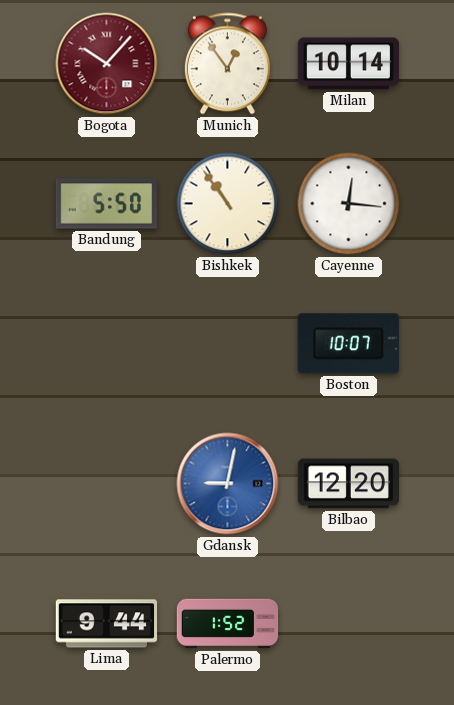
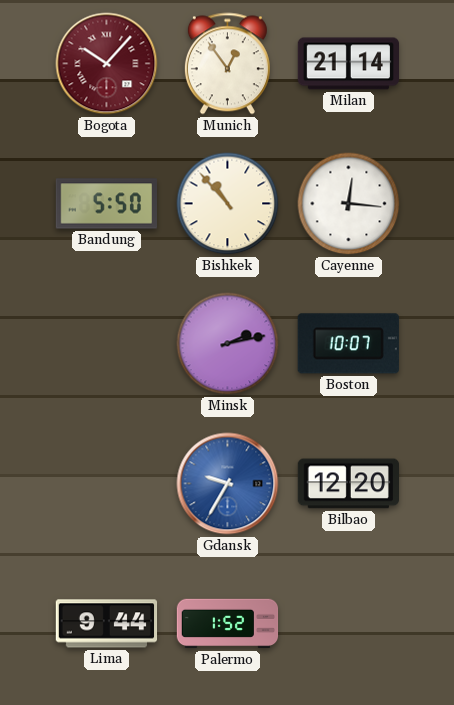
Milan: 10:14 -> 21:14 (349, 64)
Bishkek: 10:54 -> 10:53 (228, 204)
Minsk: none -> 2:13 (228, 344)
Gdansk: 9:02 -> 9:35 (228, 484)
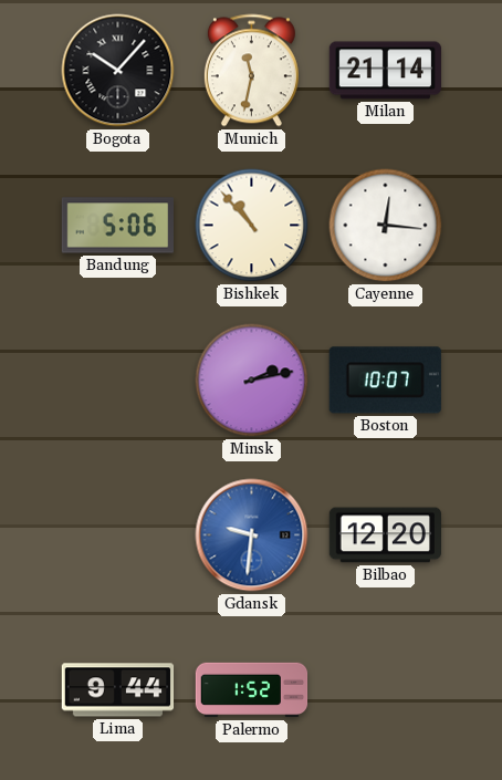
Bogota dial: burgundy -> black (118, 71)
Munich: 12:54 -> 11:32 (251, 71)
Bandung: 5:50 -> 5:06 (118, 226)
Gdansk: 9:35 -> 9:31 (252, 535)
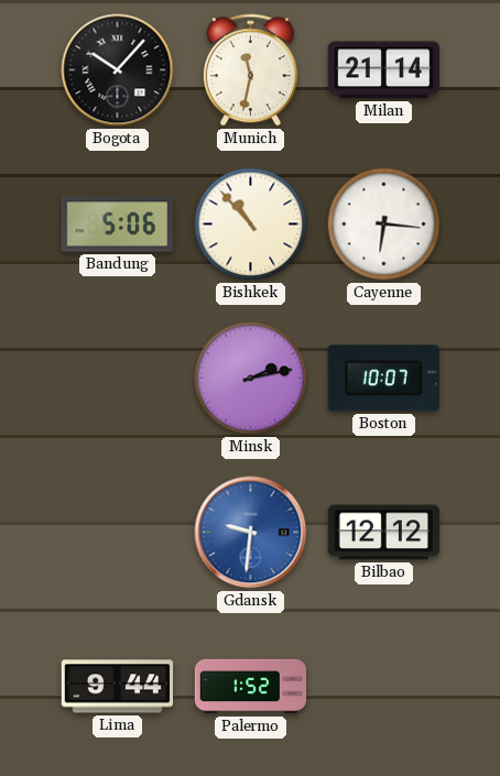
Cayenne: 12:16 -> 6:16 (384, 225)
Bilbao: 12:20 -> 12:12 (383, 533)
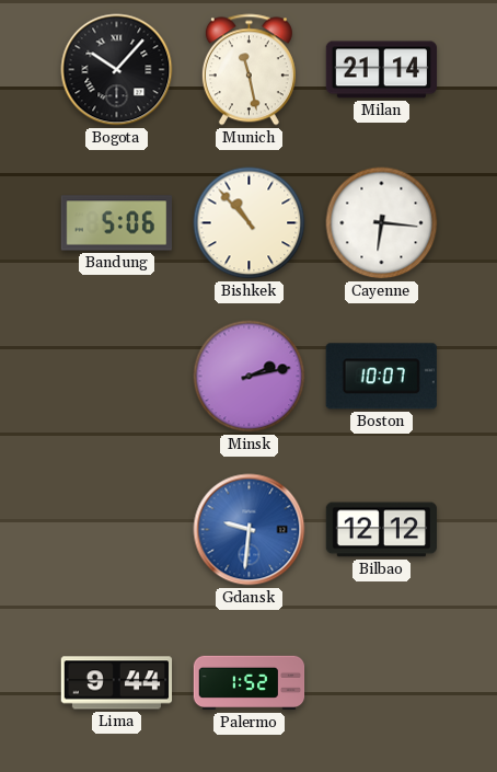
Munich: 11:32 -> 11:28 (248, 70)
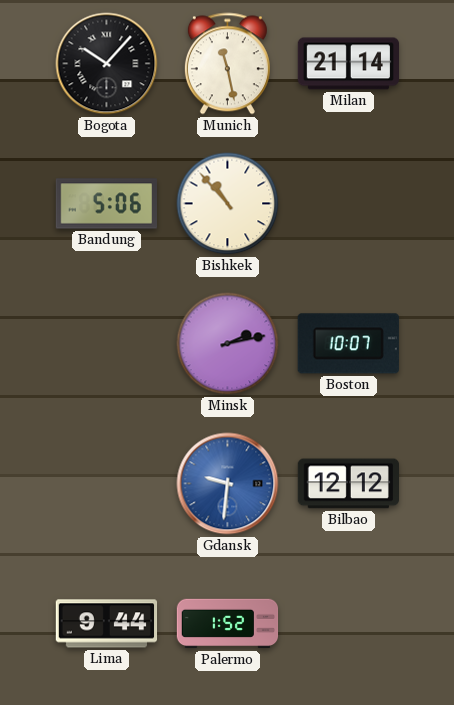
Cayenne: 6:16 -> none (382, 223)
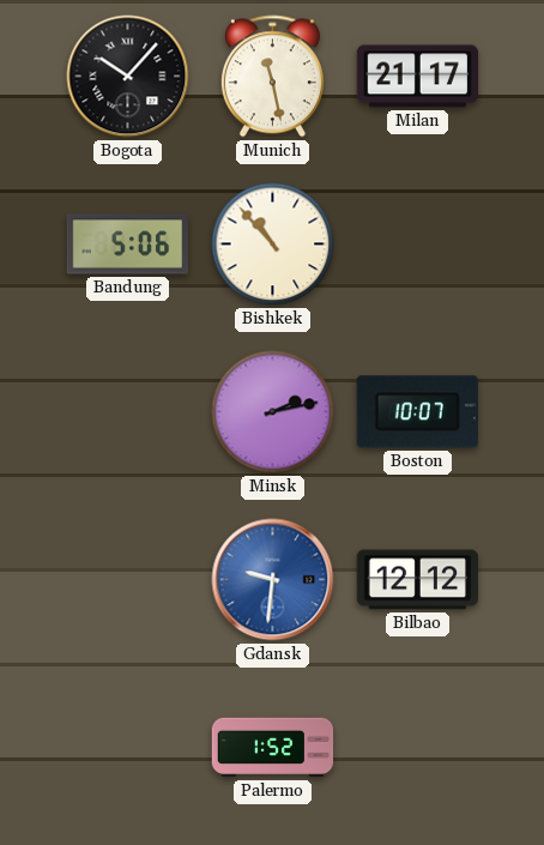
Milan: 21:14 -> 21:17 (418, 77)
Lima: 9:44 -> none (107, 624)
